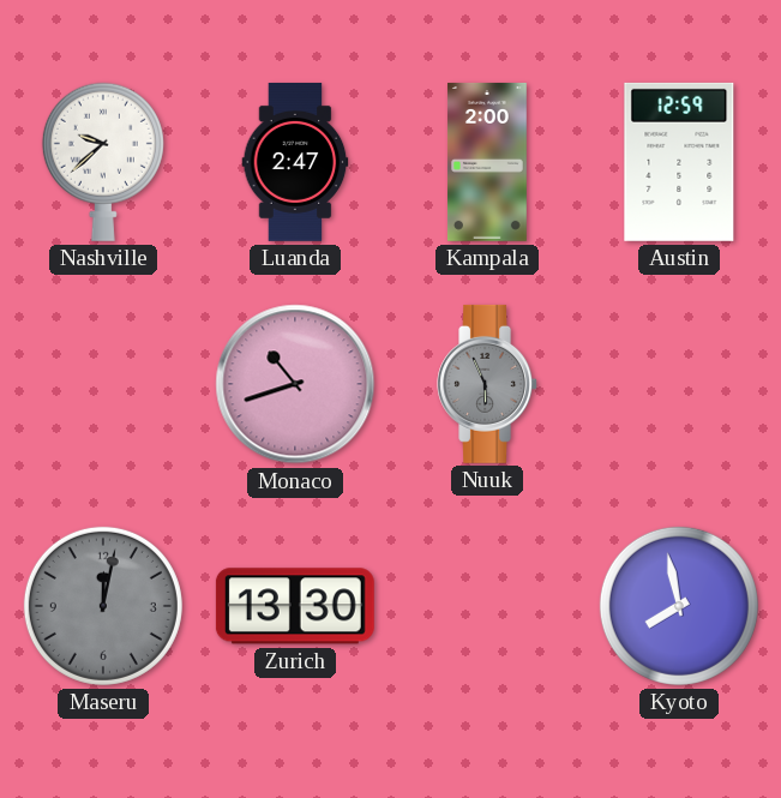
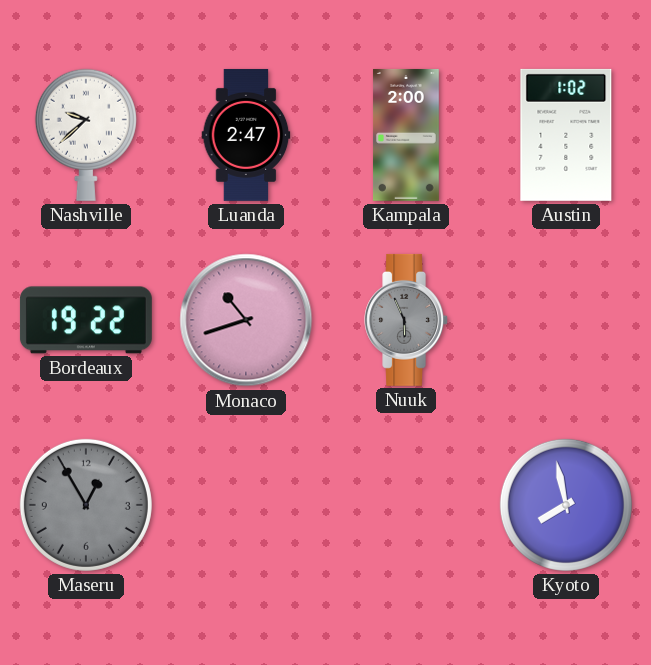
Austin: 12:59 -> 1:02 (566, 135)
Bordeaux: none -> 19:22 (86, 320)
Maseru: 12:02 -> 12:55 (86, 505)
Zurich: 13:30 -> none (295, 606)
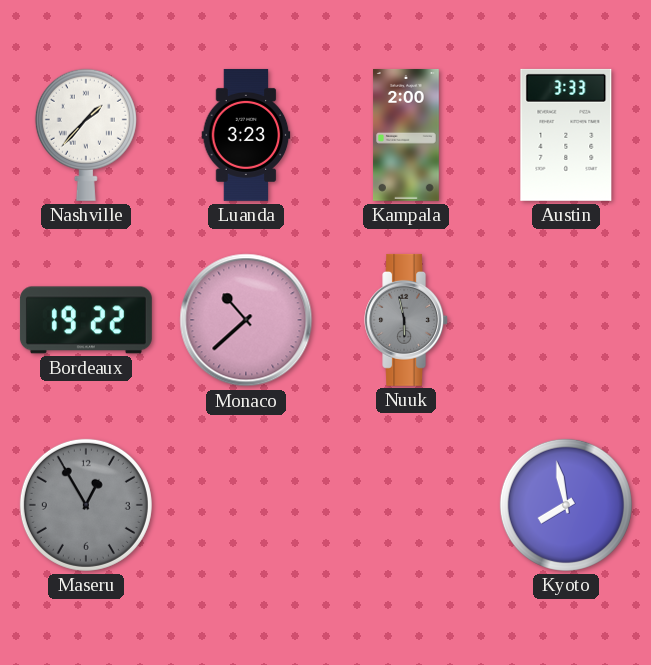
Nashville: 9:38 -> 1:37 (86, 135)
Luanda: 2:47 -> 3:23 (246, 135)
Austin: 1:02 -> 3:33 (566, 135)
Monaco: 10:42 -> 10:38 (246, 320)
Nuuk: 5:56 -> 5:58 (407, 320)
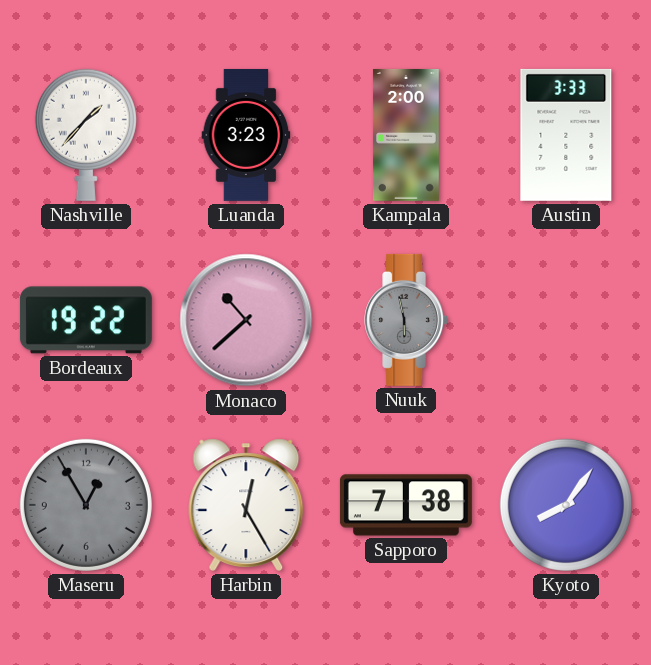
Harbin: none -> 12:25 (246, 505)
Sapporo: none -> 7:38 (406, 505)
Kyoto: 7:58 -> 8:06 (566, 505)
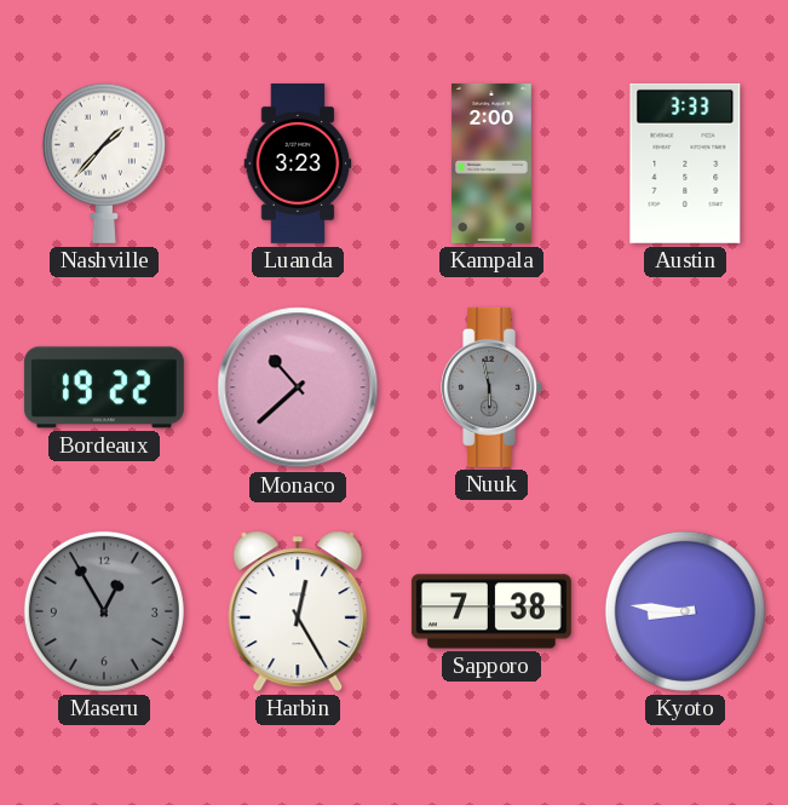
Kyoto: 8:06 -> 8:46 (685, 611)
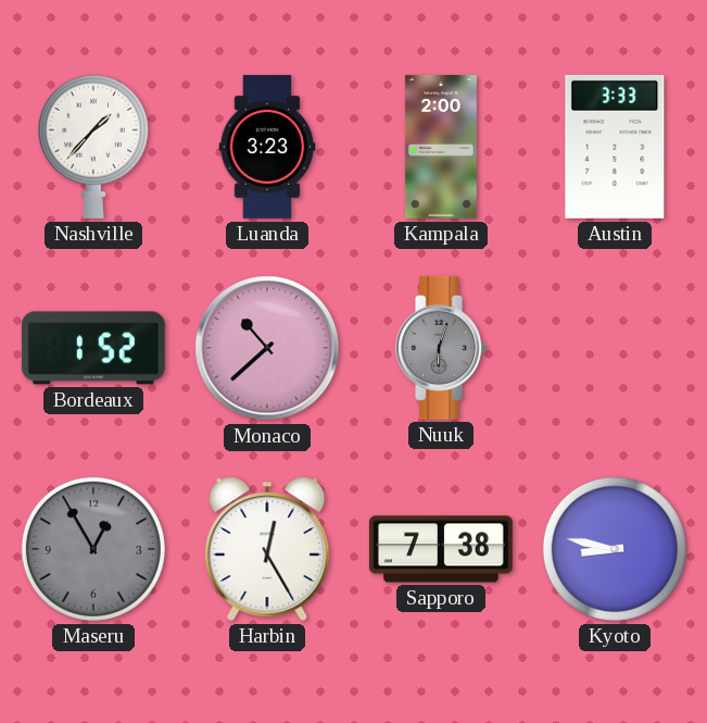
Bordeaux: 19:22 -> 1:52 (93, 348)
Nuuk: 5:58 -> 6:03 (442, 348)
Kyoto: 8:46 -> 8:47 (615, 549)
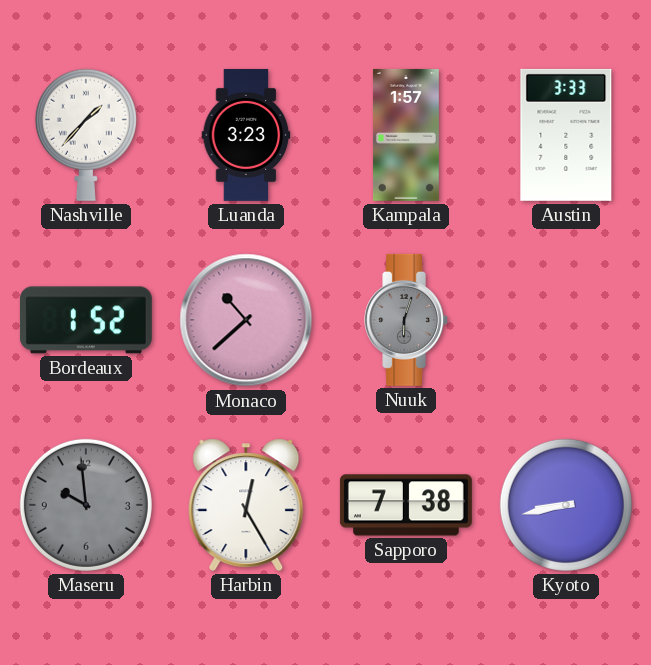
Kampala: 2:00 -> 1:57 (406, 135)
Maseru: 12:55 -> 9:59 (86, 505)
Kyoto: 8:47 -> 8:43 (566, 505)
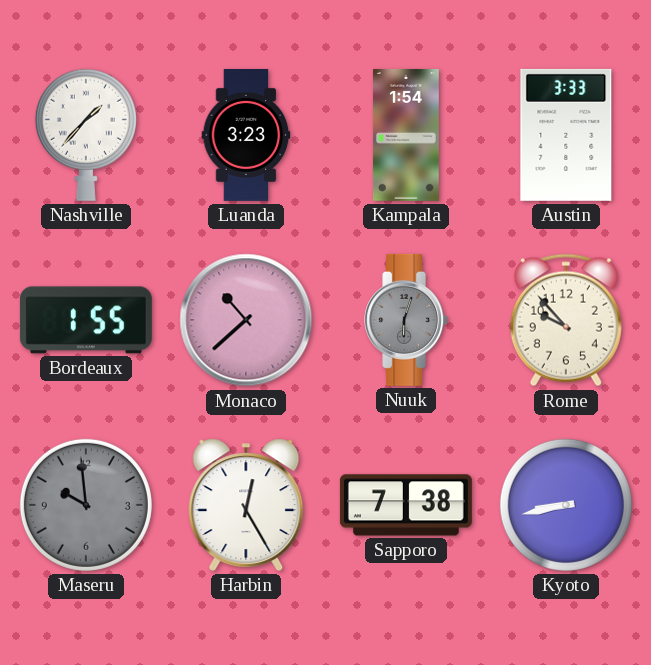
Kampala: 1:57 -> 1:54 (406, 135)
Bordeaux: 1:52 -> 1:55 (86, 320)
Rome: none -> 9:53 (566, 320)
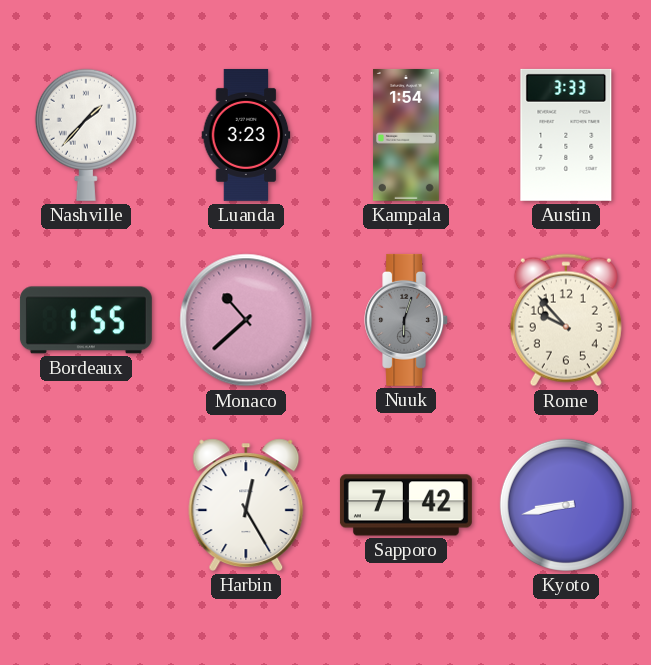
Maseru: 9:59 -> none (86, 505)
Sapporo: 7:38 -> 7:42 (406, 505)
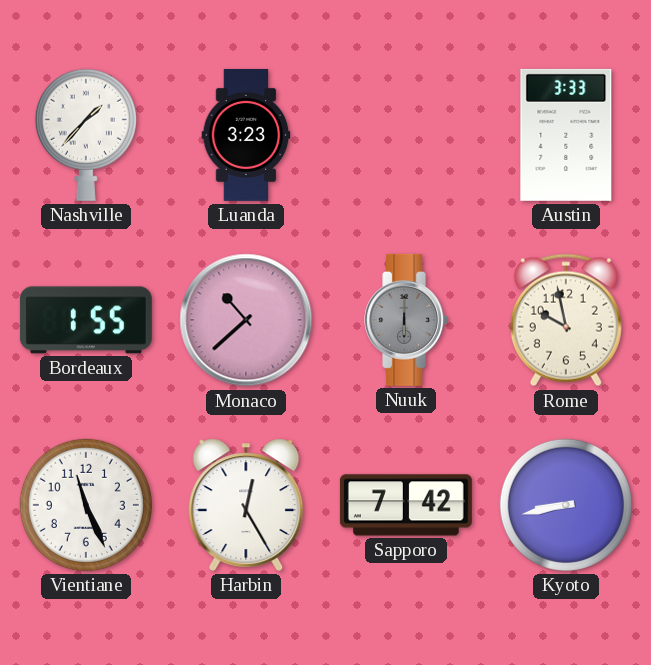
Kampala: 1:54 -> none (406, 135)
Nuuk: 6:03 -> 6:00 (407, 320)
Rome: 9:53 -> 9:58 (566, 320)
Vientiane: none -> 11:26 (86, 505)
